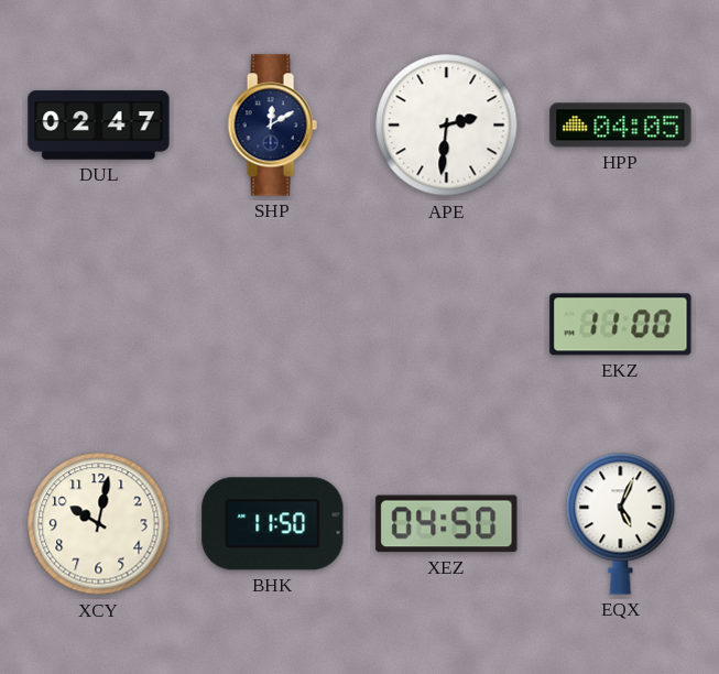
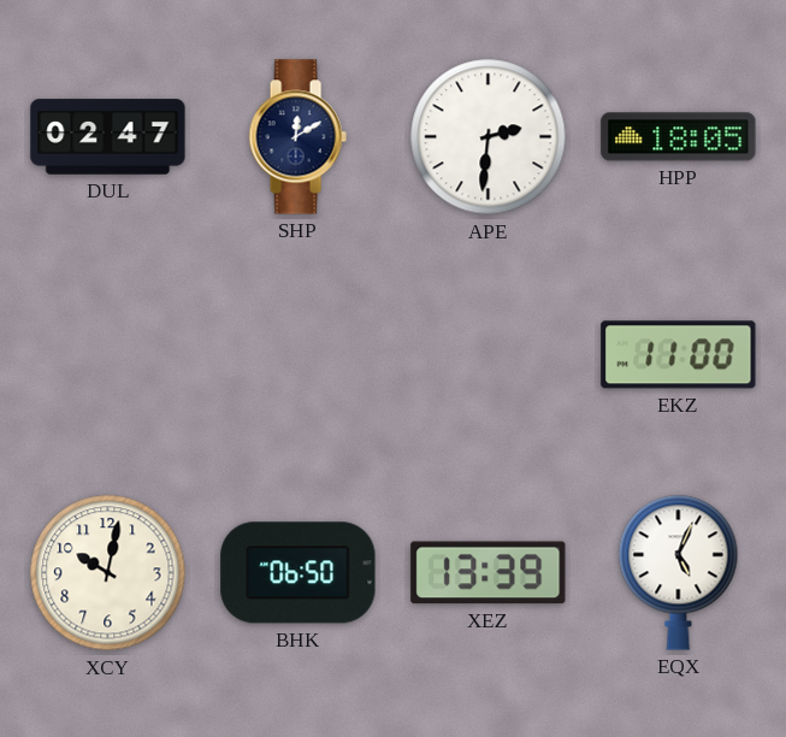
HPP: 04:05 -> 18:05 (679, 137)
BHK: 11:50 -> 06:50 (299, 573)
XEZ: 04:50 -> 13:39 (489, 573)
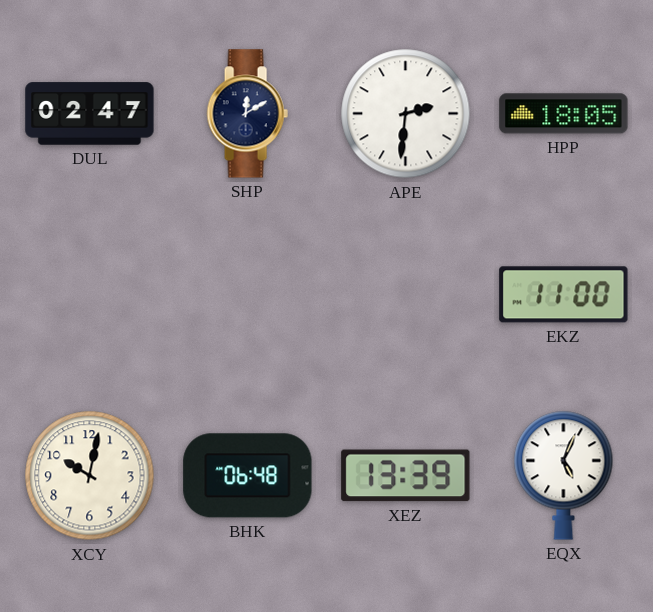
BHK: 06:50 -> 06:48 (248, 476)
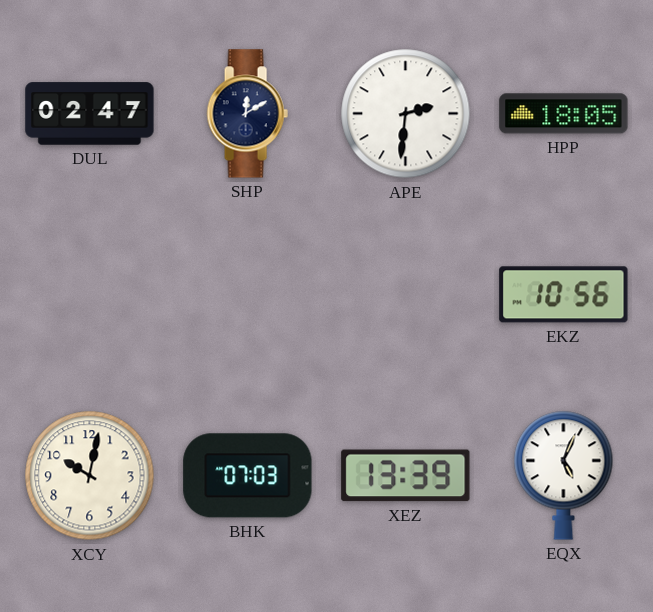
EKZ: 11:00 -> 10:56 (564, 295)
BHK: 06:48 -> 07:03 (248, 476)
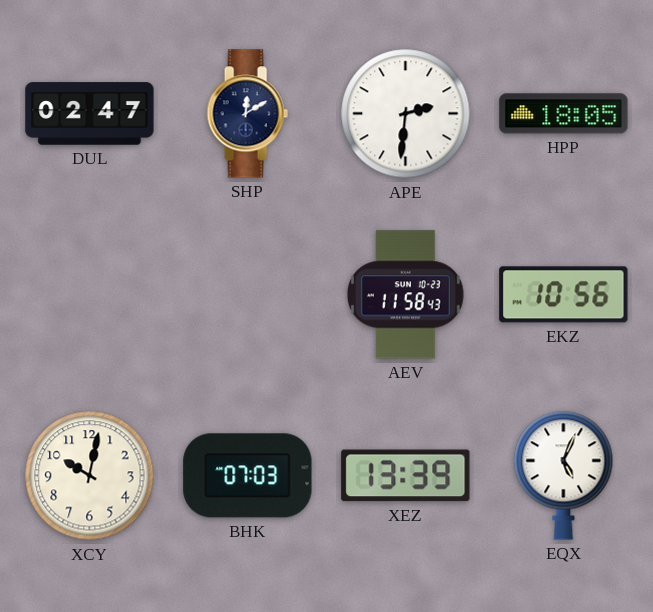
AEV: none -> 11:58 (405, 295)
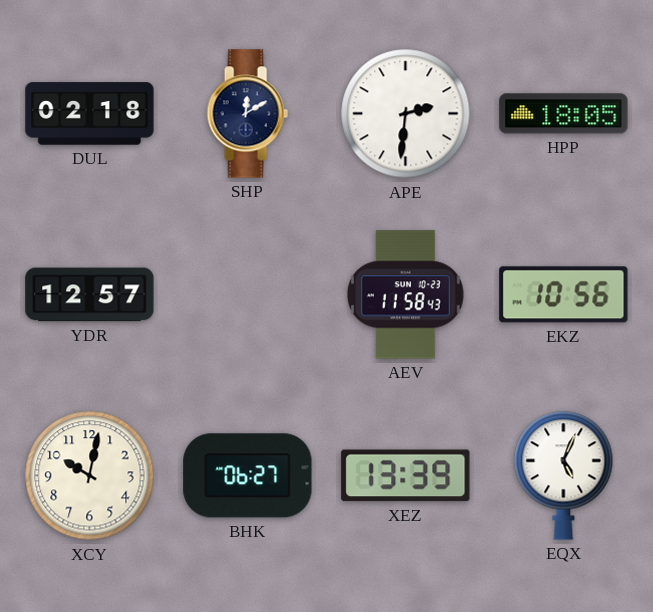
DUL: 02:47 -> 02:18 (90, 114)
YDR: none -> 12:57 (90, 295)
BHK: 07:03 -> 06:27 (248, 476)
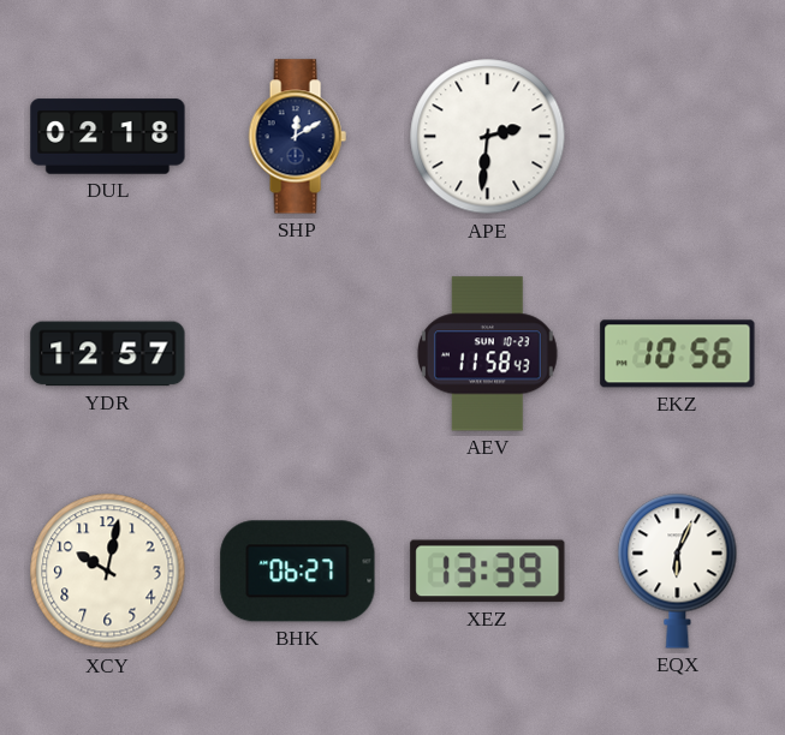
HPP: 18:05 -> none (564, 114)
EQX: 5:04 -> 6:04 (678, 570)
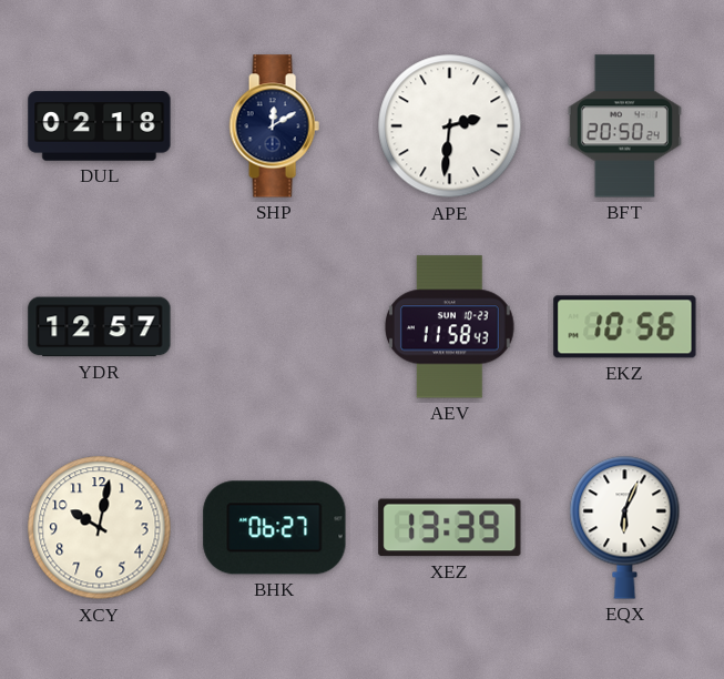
BFT: none -> 20:50 (624, 126)
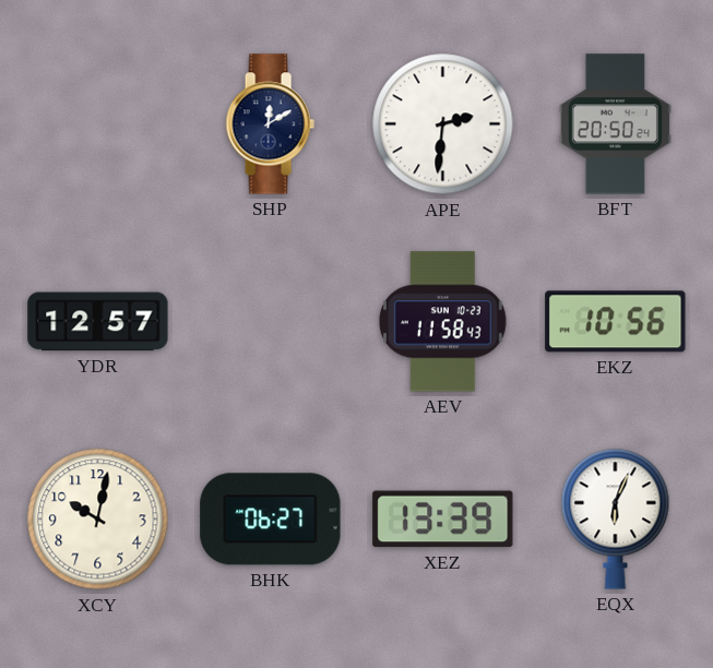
DUL: 02:18 -> none (100, 126)
